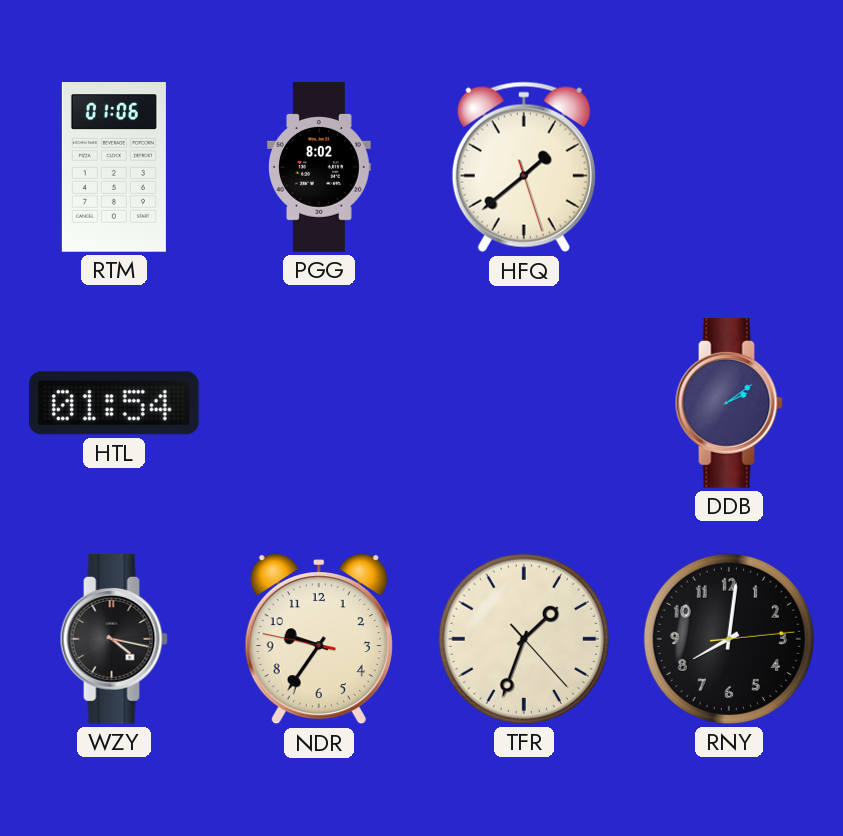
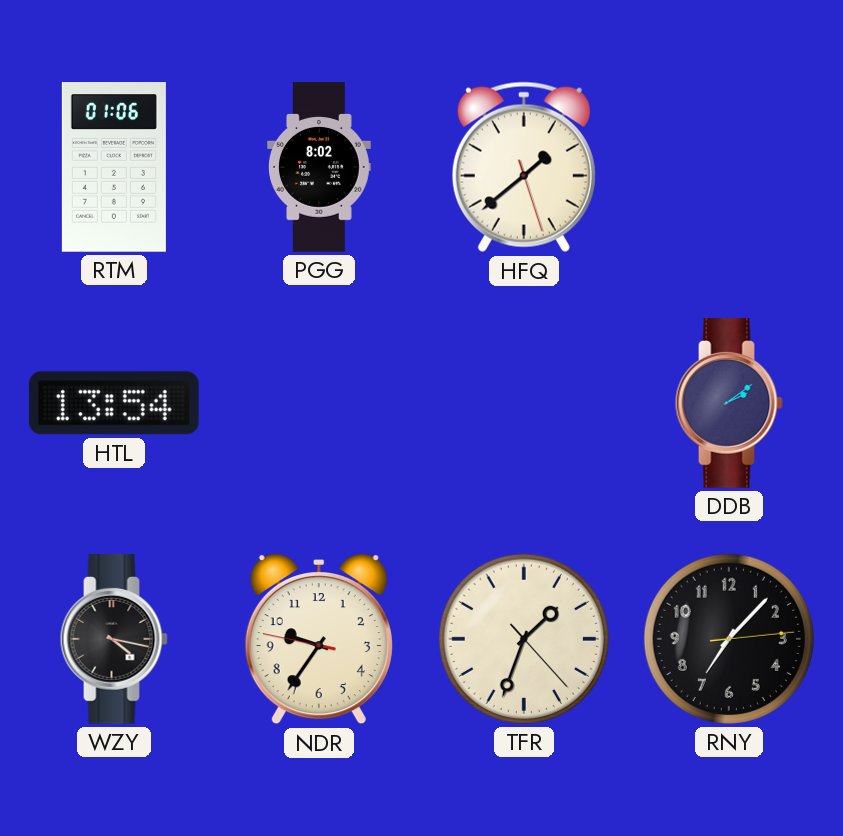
HTL: 01:54 -> 13:54 (114, 403)
RNY: 8:01 -> 7:07 (729, 639)
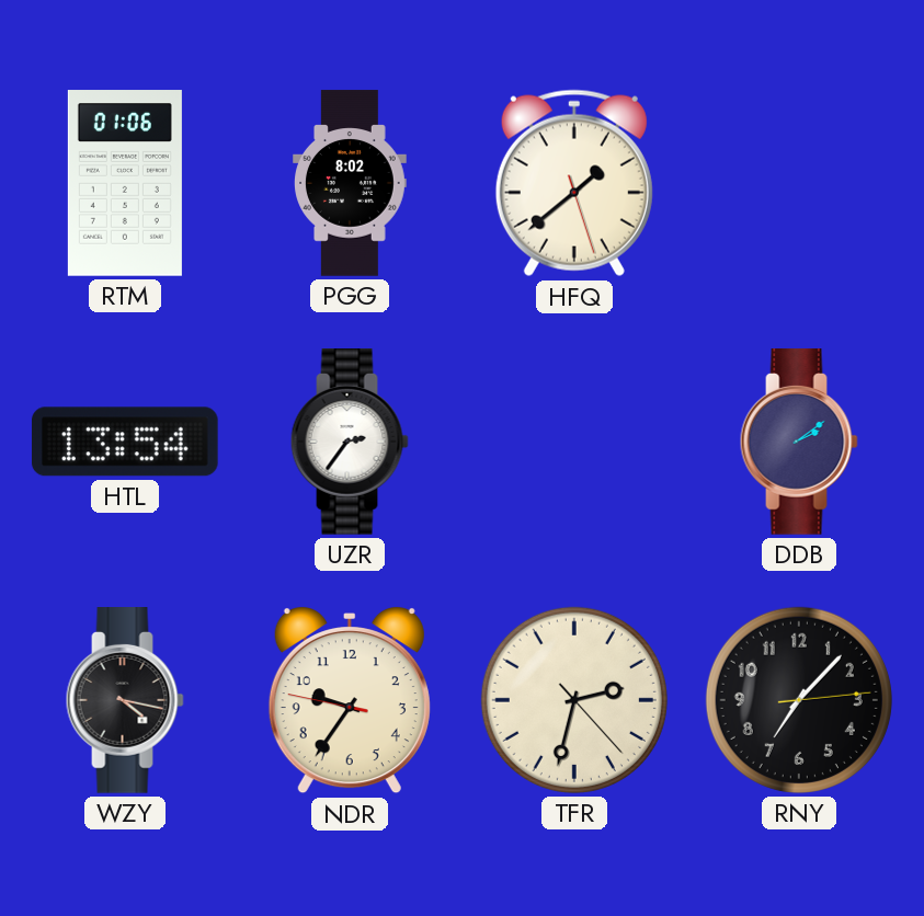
UZR: none -> 2:36 (350, 443)
TFR: 1:33 -> 2:32 (574, 700)
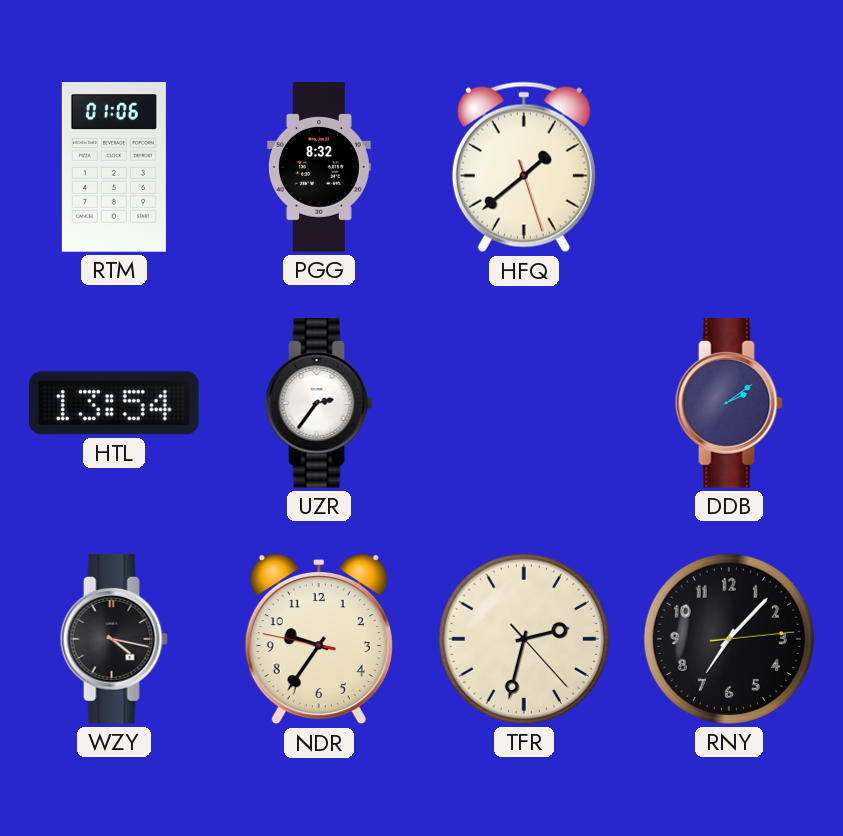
PGG: 8:02 -> 8:32 (320, 167)
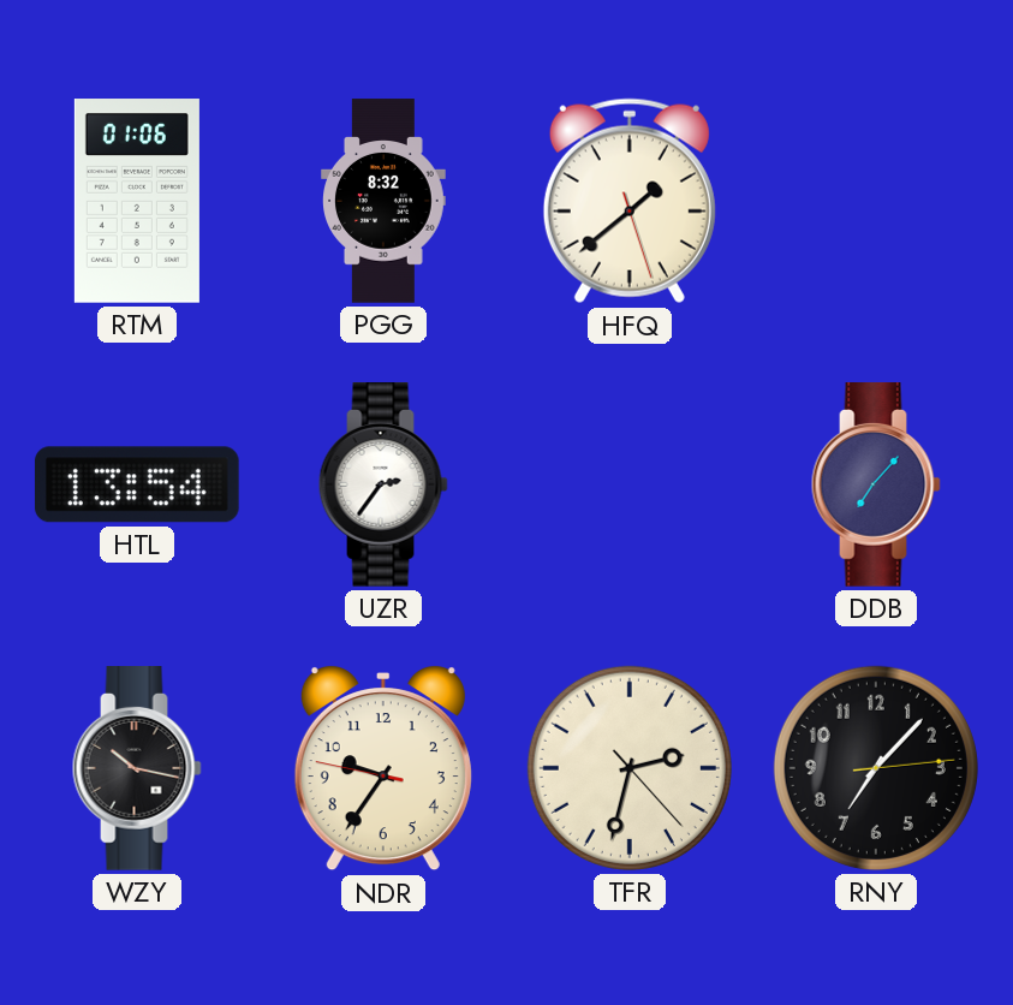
DDB: 2:09 -> 7:07 (876, 486)
WZY: 4:17 -> 10:17 (137, 769)
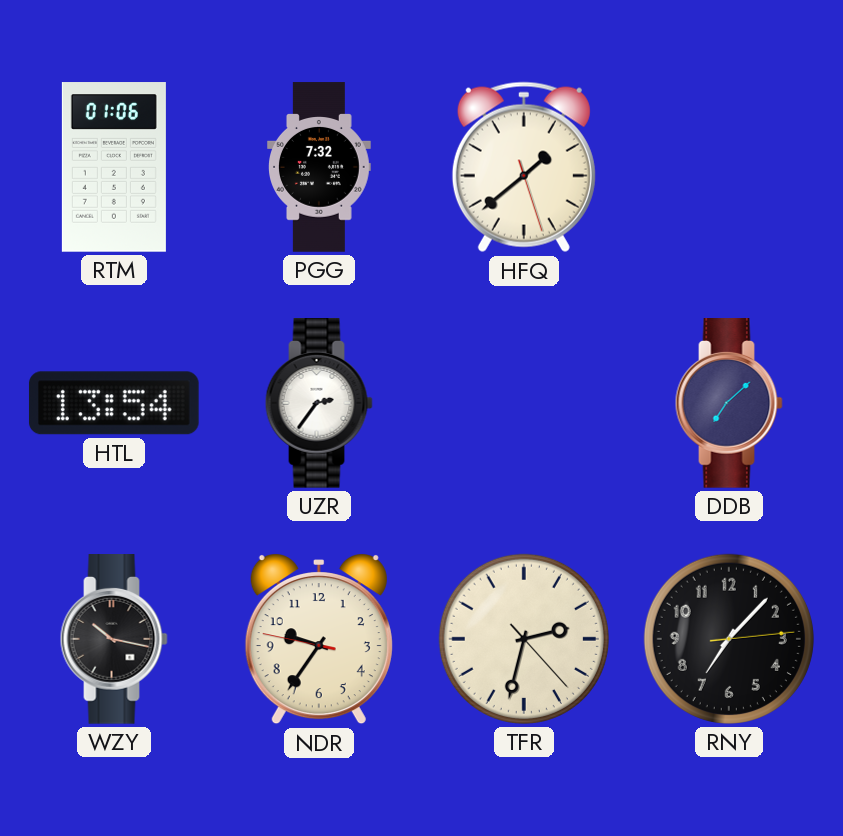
PGG: 8:32 -> 7:32 (320, 167)
DDB: 7:07 -> 7:08 (729, 404)
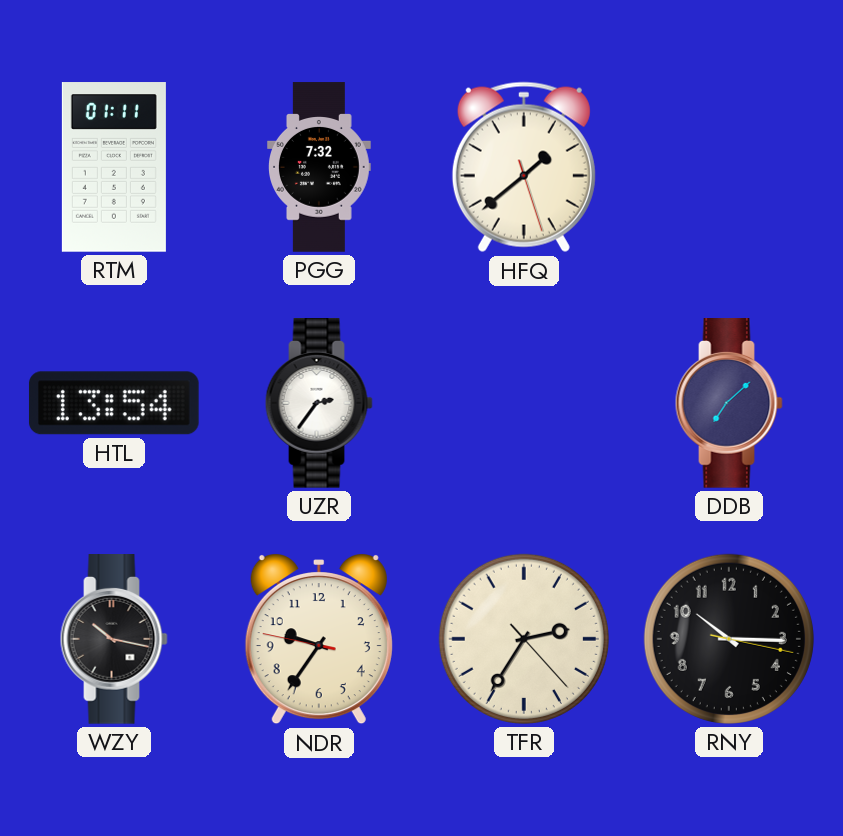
RTM: 01:06 -> 01:11 (114, 167)
TFR: 2:32 -> 2:35 (524, 639)
RNY: 7:07 -> 10:15 (729, 639)
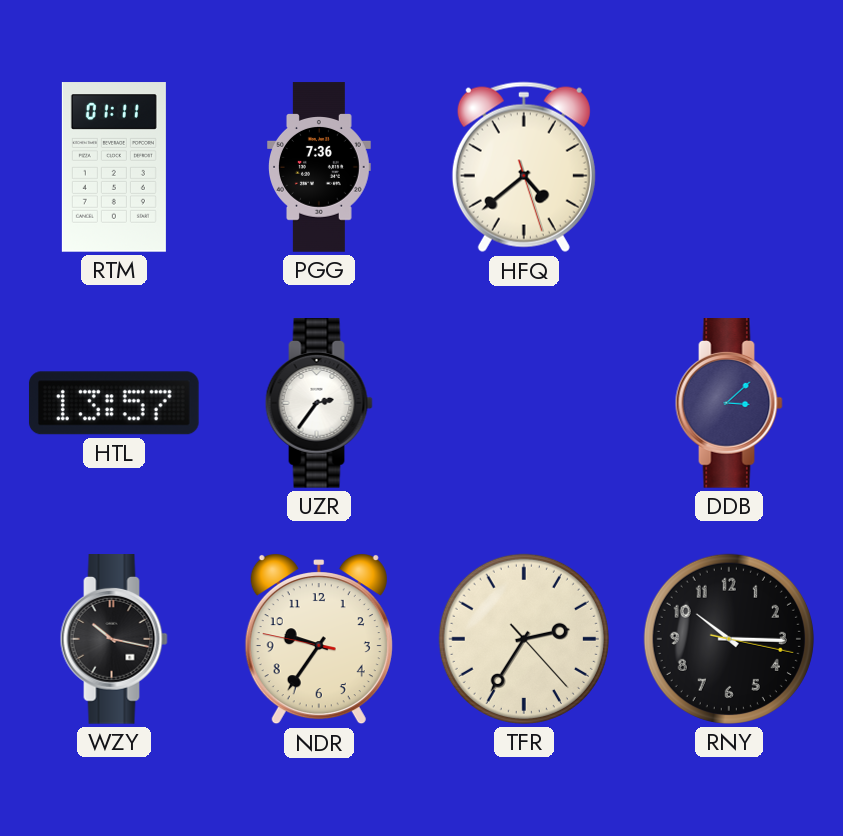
PGG: 7:32 -> 7:36 (320, 167)
HFQ: 1:38 -> 4:38 (524, 167)
HTL: 13:54 -> 13:57 (114, 403)
DDB: 7:08 -> 3:08 (729, 404)
